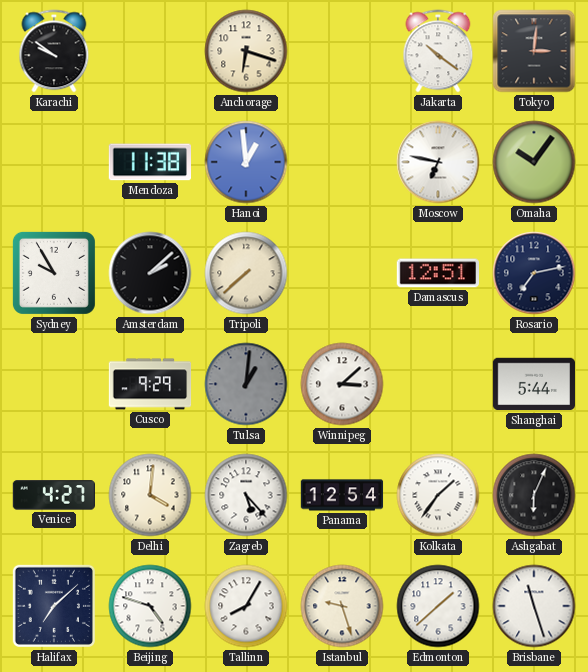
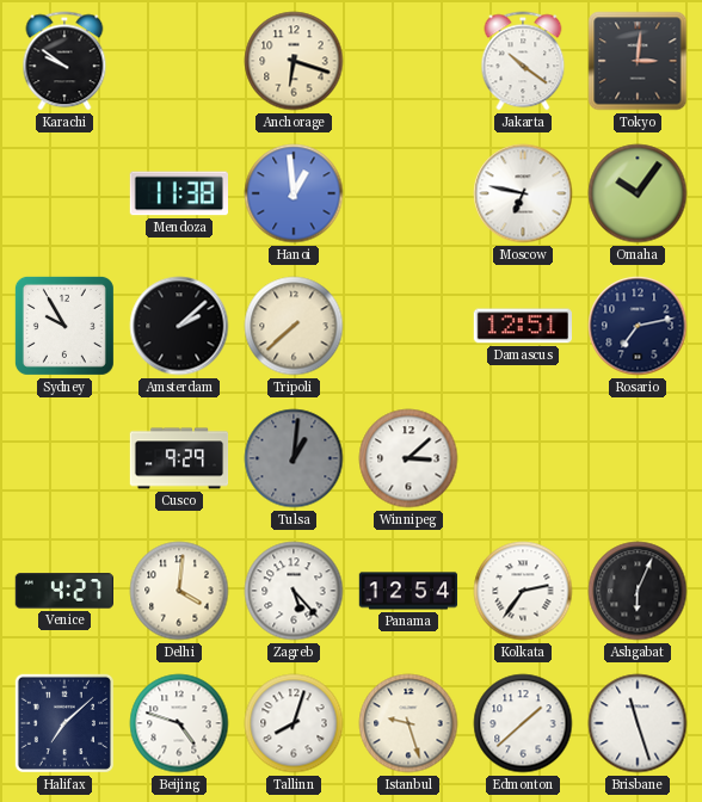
Shanghai: 5:44 -> none (533, 384)
Kolkata: 1:36 -> 2:36 (523, 591)
Tallinn: 8:05 -> 8:03 (294, 723)
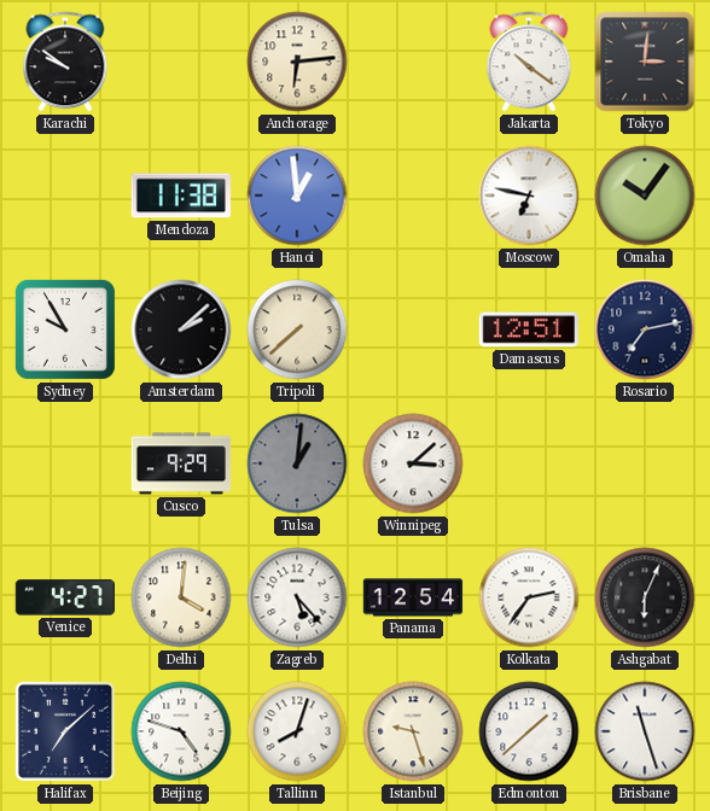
Anchorage: 6:18 -> 6:14 (297, 62)
